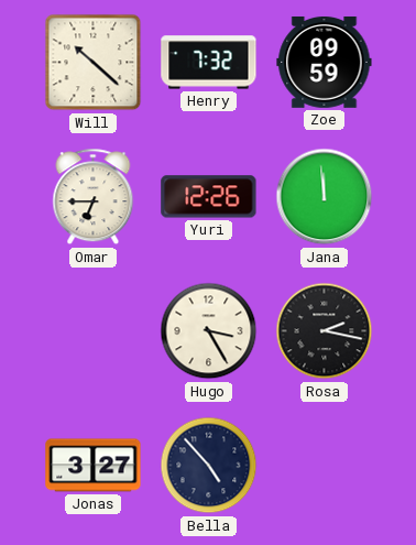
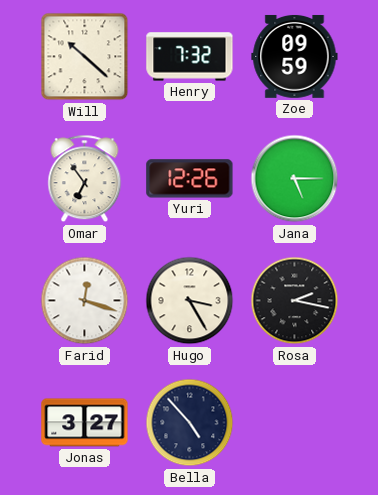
Omar: 6:45 -> 6:54 (85, 179)
Jana: 11:59 -> 5:15 (295, 179)
Farid: none -> 12:18 (85, 301)
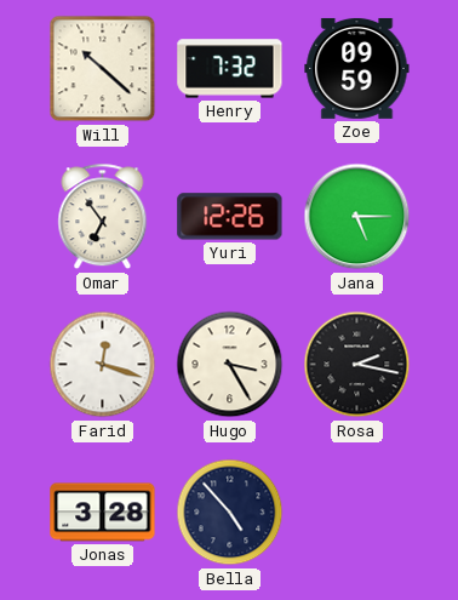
Jonas: 3:27 -> 3:28 (103, 513)
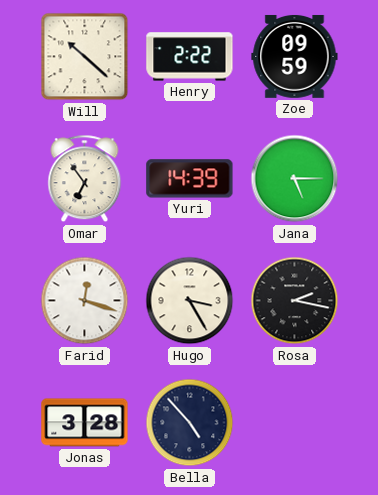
Henry: 7:32 -> 2:22 (190, 57)
Yuri: 12:26 -> 14:39 (190, 179)
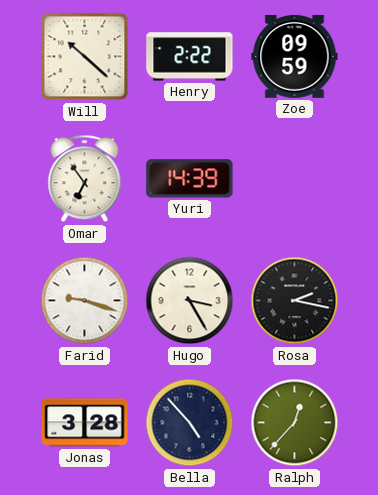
Jana: 5:15 -> none (295, 179)
Farid: 12:18 -> 9:18 (85, 301)
Ralph: none -> 12:37 (295, 423)
